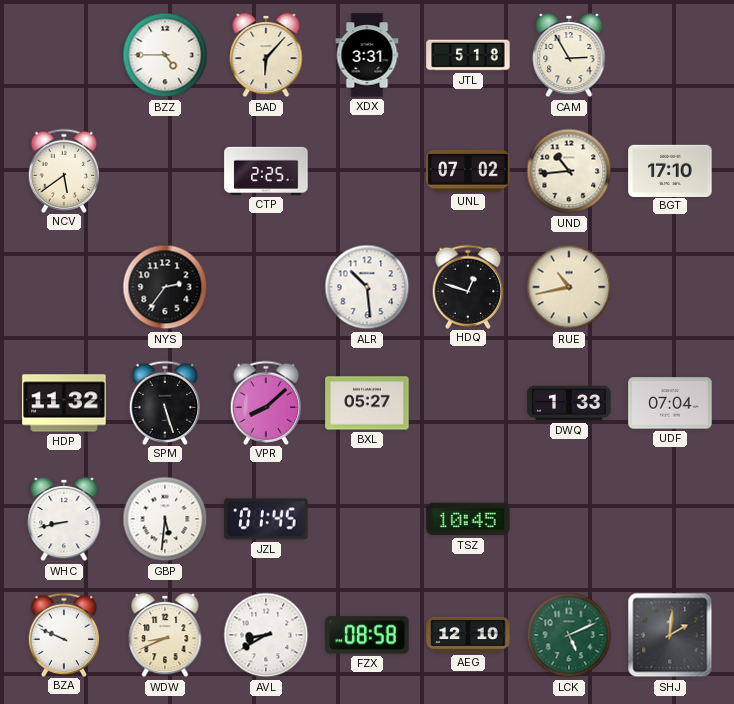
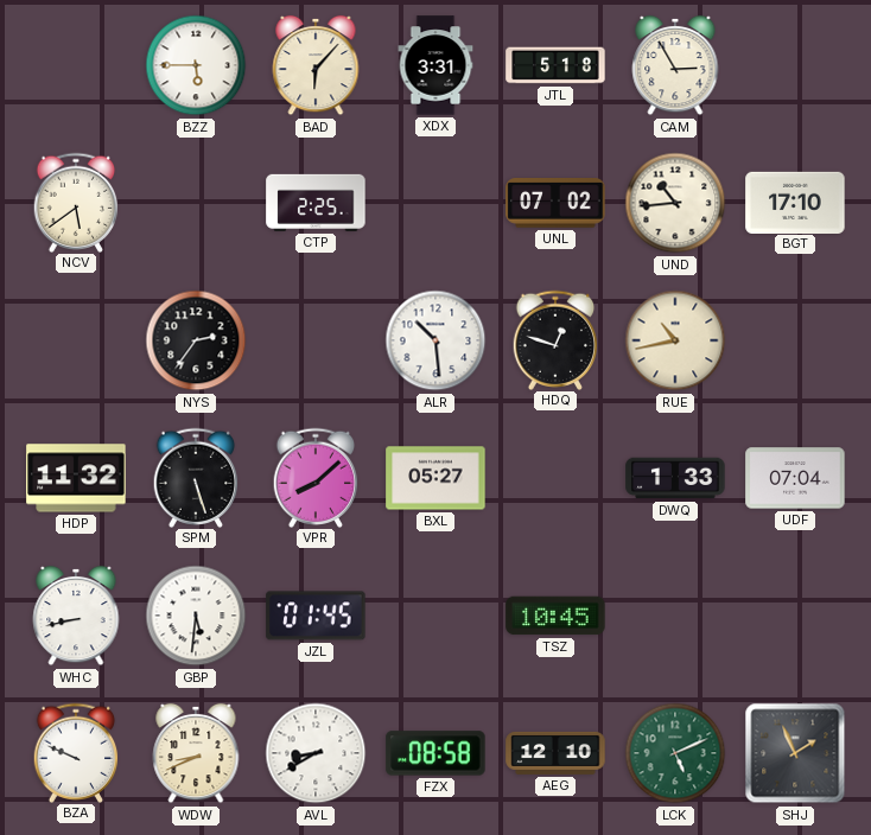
BZZ: 4:45 -> 5:45 (196, 65)
SHJ: 2:01 -> 1:56 (795, 753)
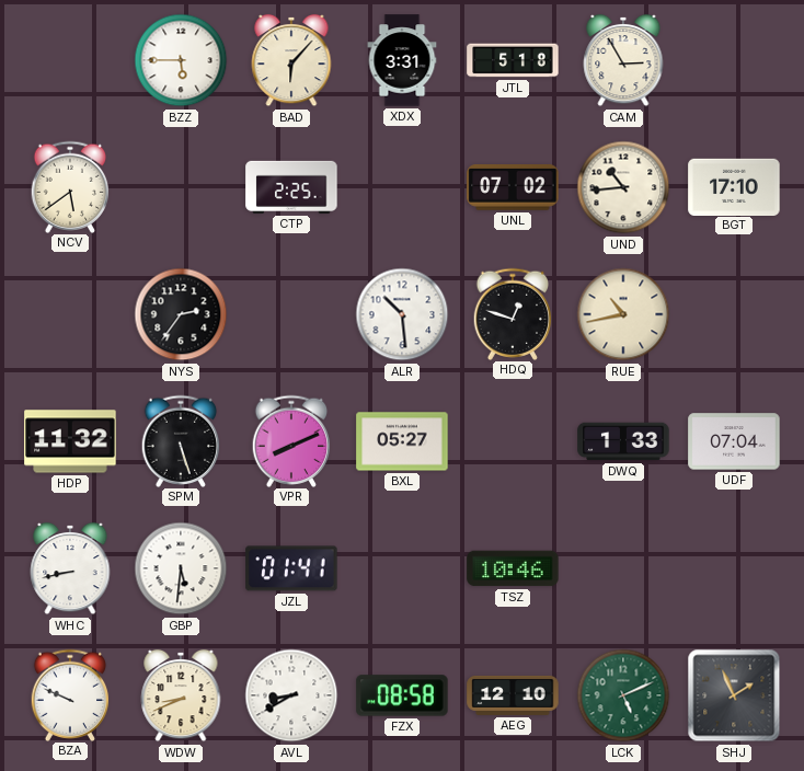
VPR: 8:08 -> 8:11 (291, 440)
JZL: 01:45 -> 01:41 (291, 568)
TSZ: 10:45 -> 10:46 (513, 568)
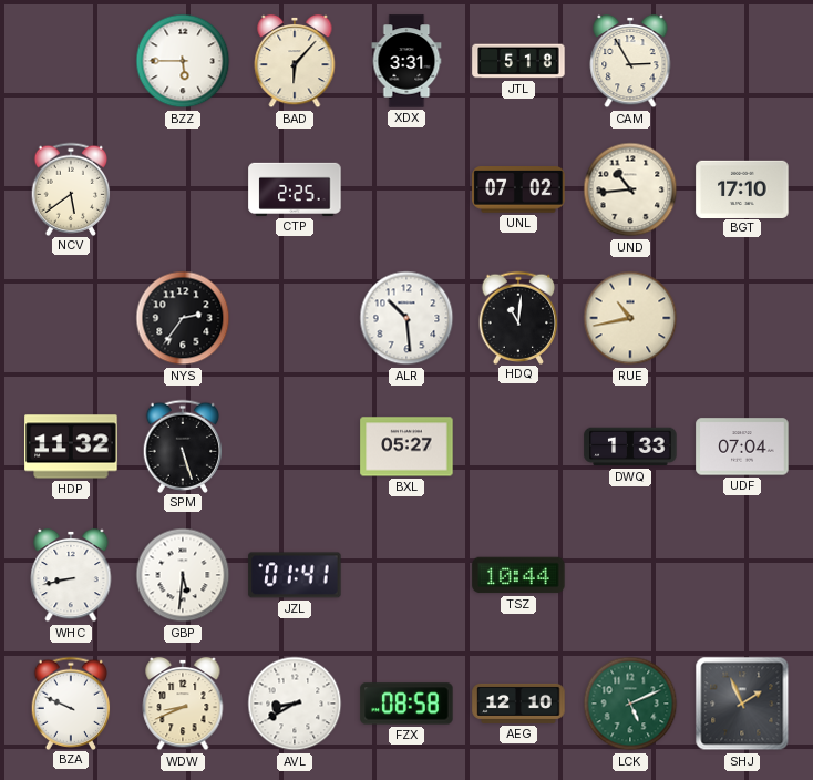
HDQ: 12:48 -> 11:01 (518, 317)
VPR: 8:11 -> none (291, 440)
TSZ: 10:46 -> 10:44 (518, 575)
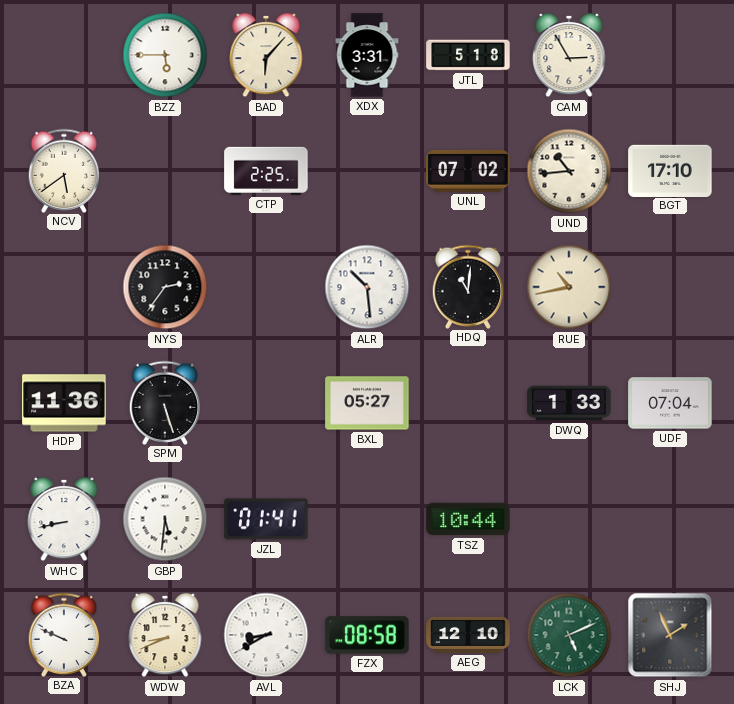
HDP: 11:32 -> 11:36 (64, 403)
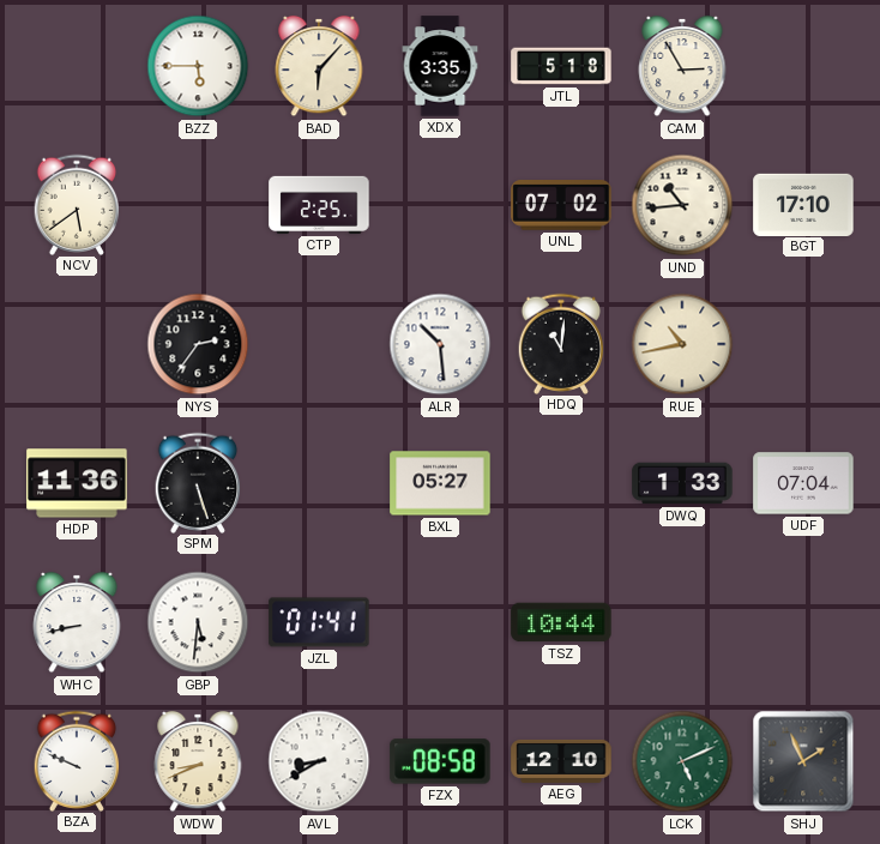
XDX: 3:31 -> 3:35 (440, 66)
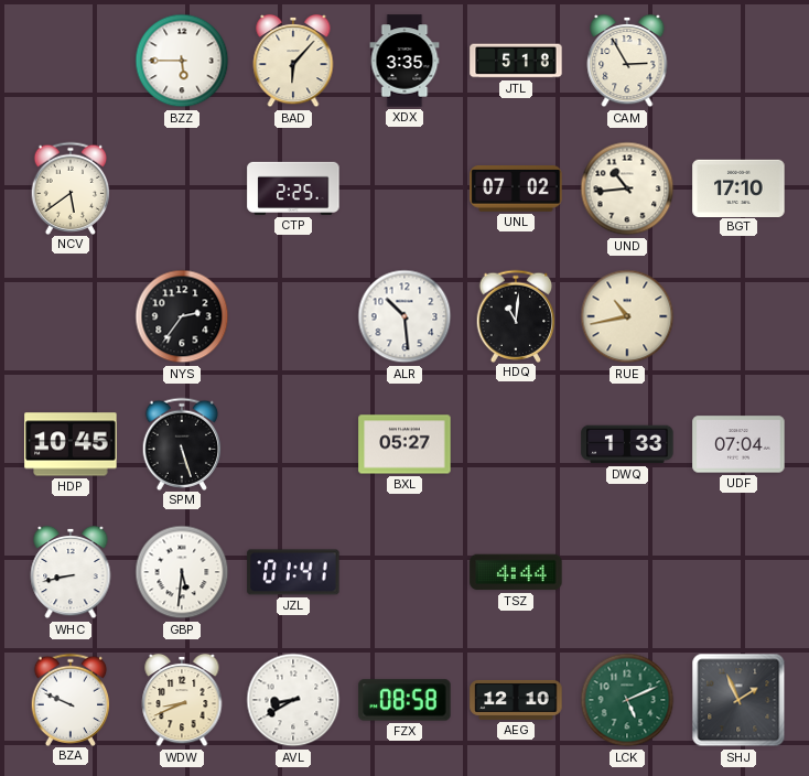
HDP: 11:36 -> 10:45 (71, 444)
TSZ: 10:44 -> 4:44 (516, 572)
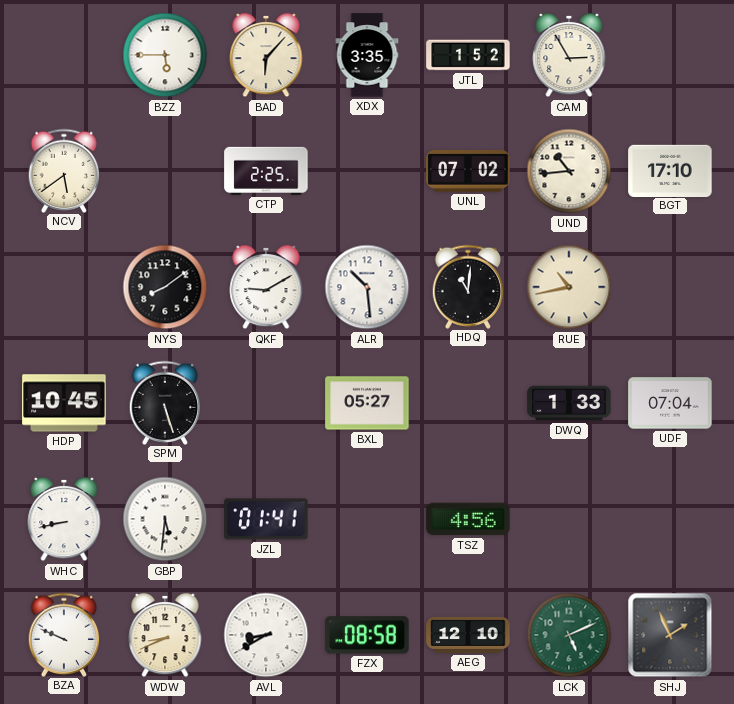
JTL: 5:18 -> 1:52 (468, 55)
NYS: 2:36 -> 8:09 (165, 287)
QKF: none -> 9:10 (266, 287)
TSZ: 4:44 -> 4:56 (468, 519)
